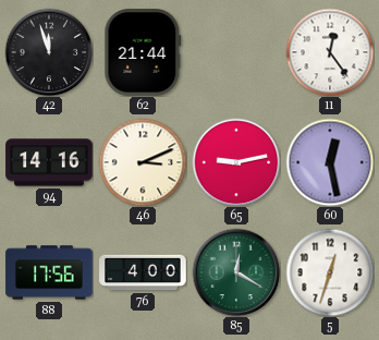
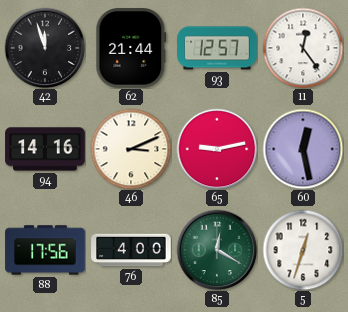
93: none -> 12:57 (217, 48)
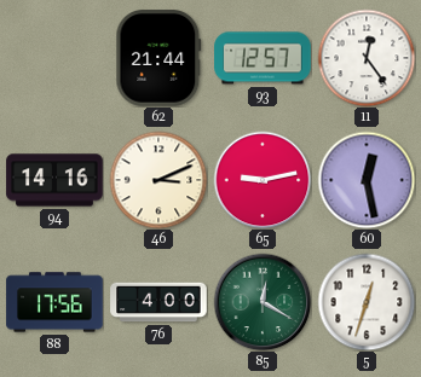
42: 11:57 -> none (45, 48)
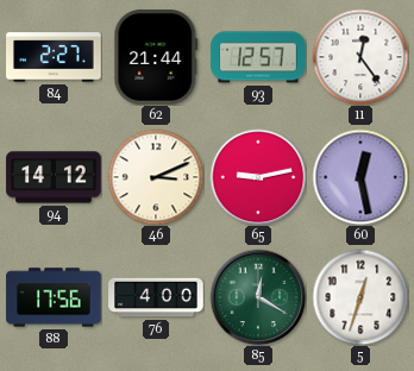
84: none -> 2:27 (54, 57)
94: 14:16 -> 14:12 (54, 177)
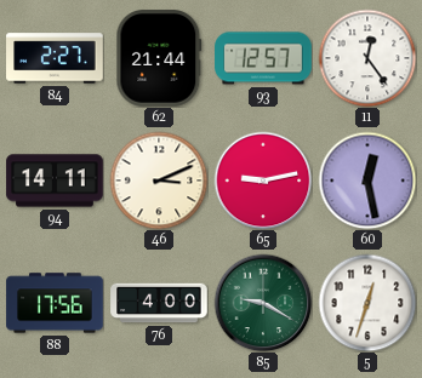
94: 14:12 -> 14:11 (55, 181)
85: 12:20 -> 9:20 (263, 303)
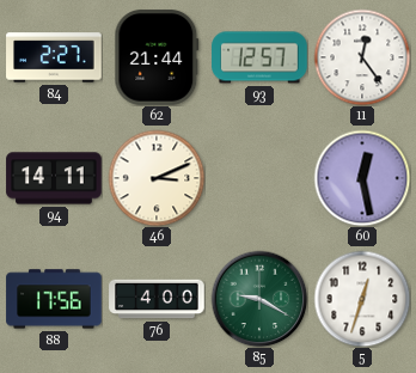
65: 9:13 -> none (263, 181)
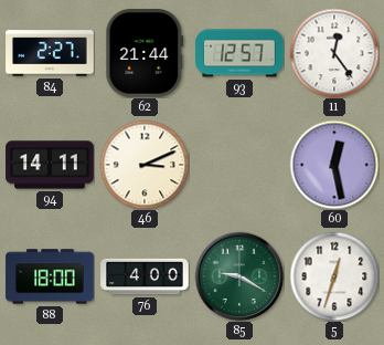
88: 17:56 -> 18:00 (50, 276)
